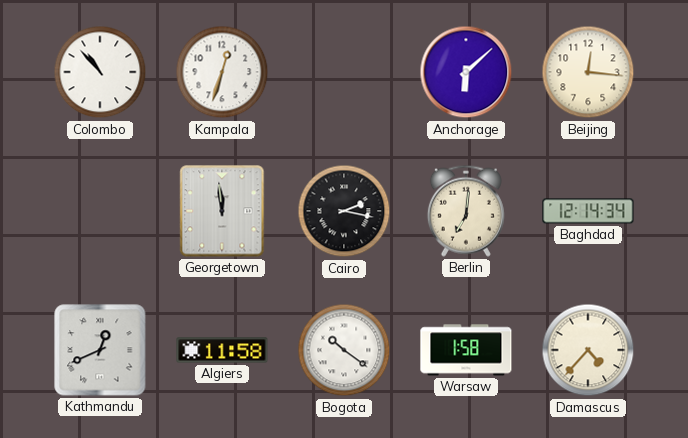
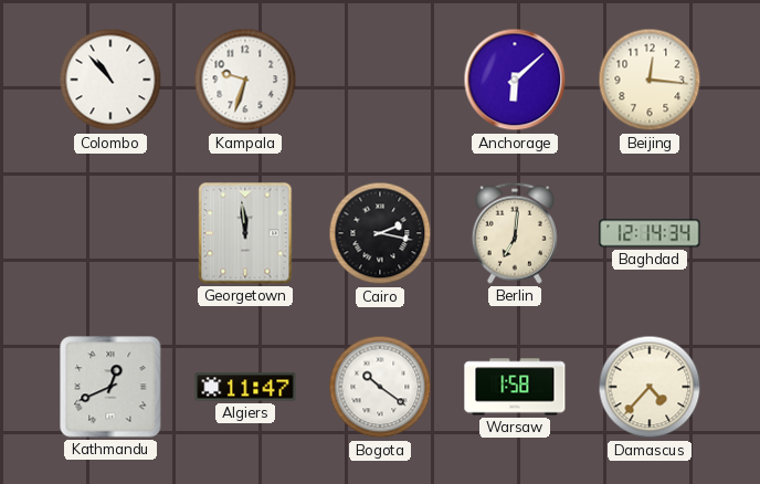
Kampala: 12:33 -> 9:33 (245, 80)
Algiers: 11:58 -> 11:47 (245, 387)
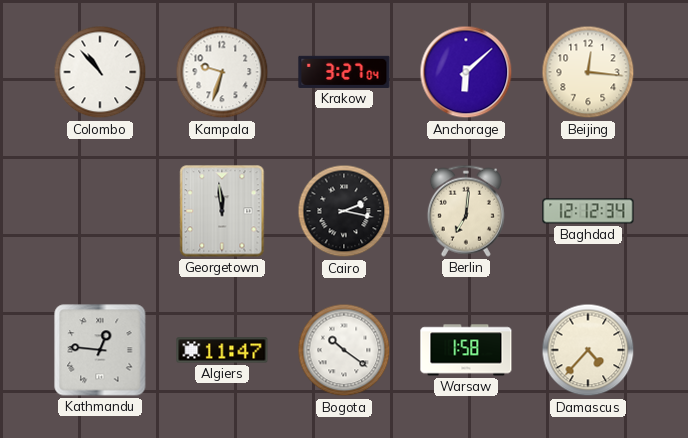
Krakow: none -> 3:27 (344, 72)
Baghdad: 12:14 -> 12:12 (588, 211)
Kathmandu: 12:41 -> 12:46 (100, 350)
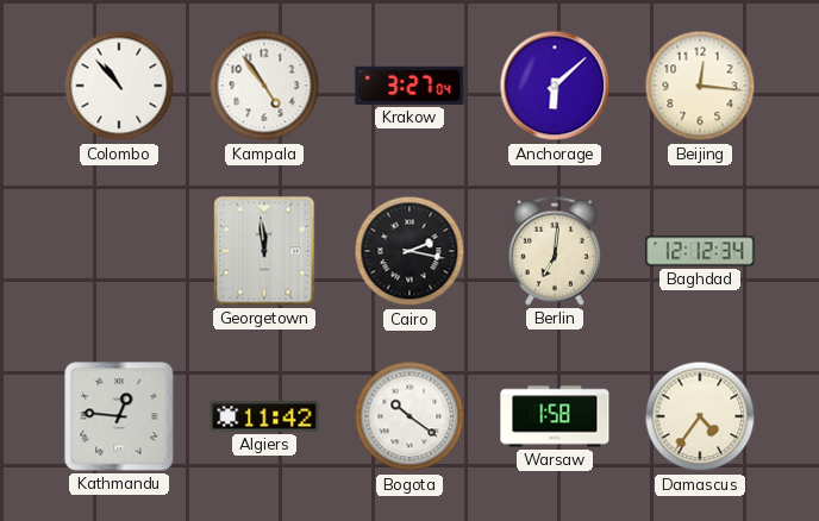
Kampala: 9:33 -> 4:54 (264, 86)
Algiers: 11:47 -> 11:42 (264, 416)
Damascus: 4:37 -> 4:36 (700, 416)
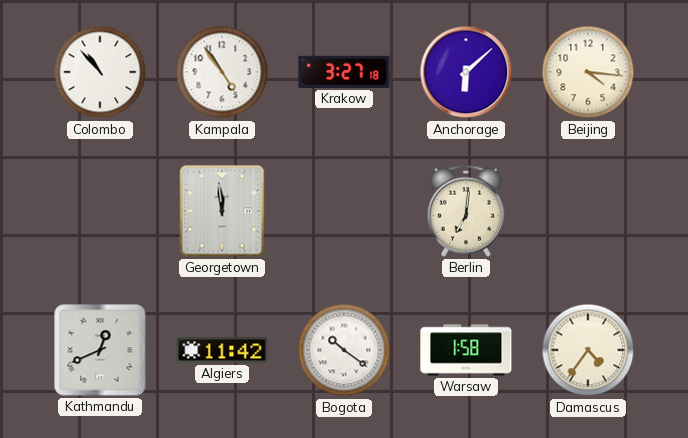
Krakow: 3:27:04 -> 3:27:18 (344, 72)
Beijing: 12:16 -> 4:16 (588, 72)
Cairo: 2:17 -> none (409, 251)
Baghdad: 12:12 -> none (700, 251)
Kathmandu: 12:46 -> 12:41 (100, 350)
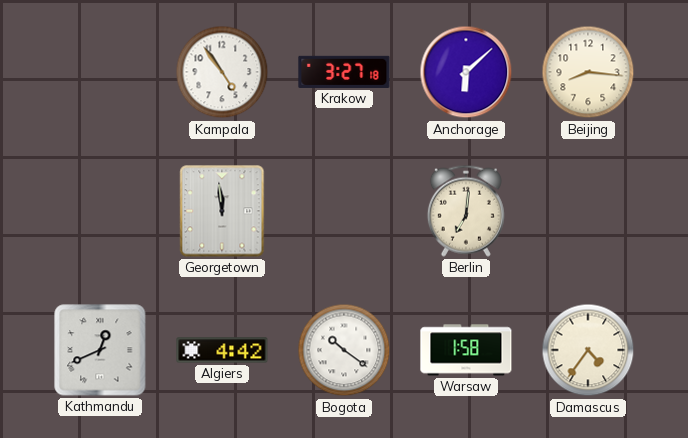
Colombo: 10:53 -> none (100, 72)
Beijing: 4:16 -> 8:16 (588, 72)
Algiers: 11:42 -> 4:42 (222, 350)
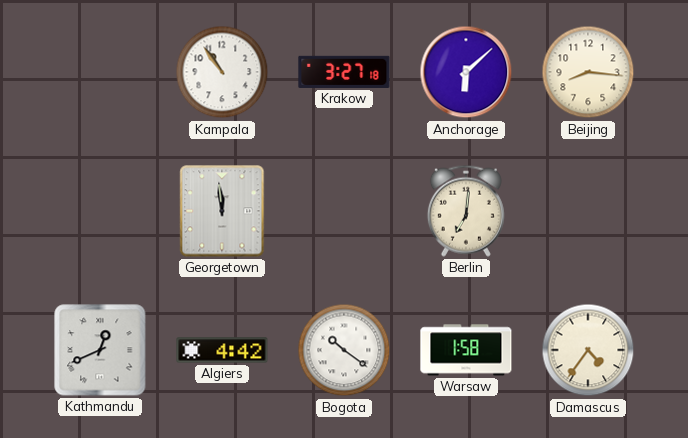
Kampala: 4:54 -> 10:54 (222, 72)
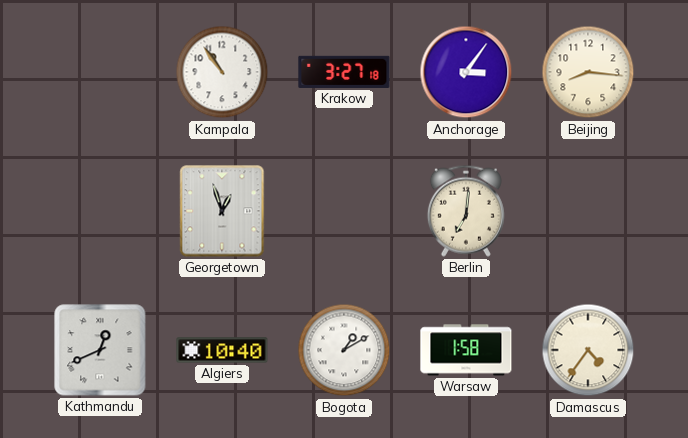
Anchorage: 6:08 -> 3:06 (466, 72)
Georgetown: 11:59 -> 12:57 (222, 211)
Algiers: 4:42 -> 10:40 (222, 350)
Bogota: 10:21 -> 1:10 (344, 350)
